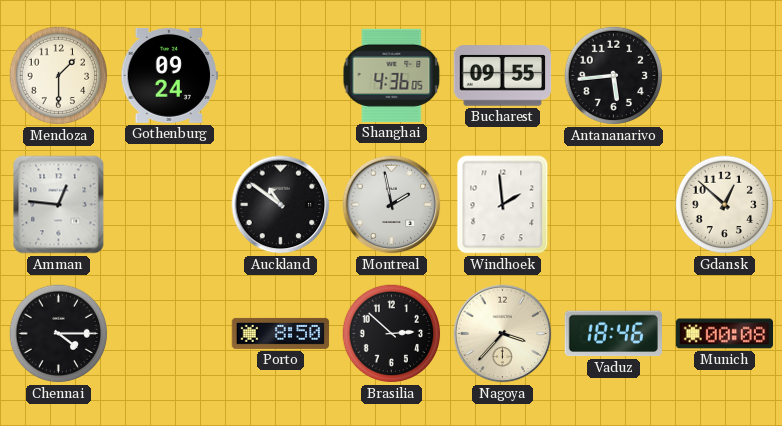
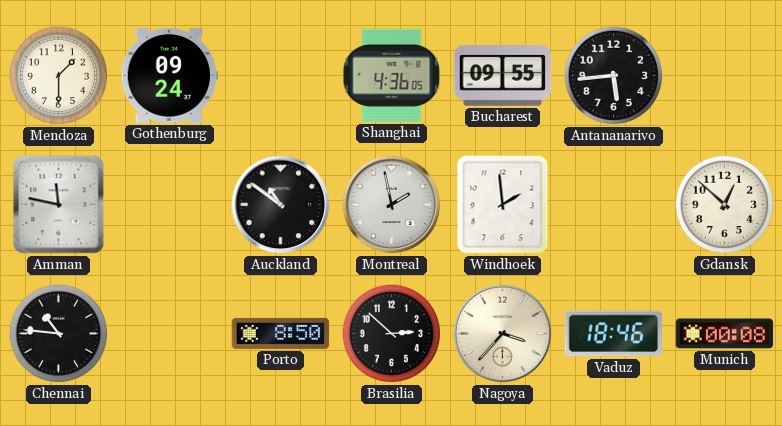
Amman: 12:46 -> 11:47 (59, 205)
Chennai: 4:15 -> 10:46 (59, 334)
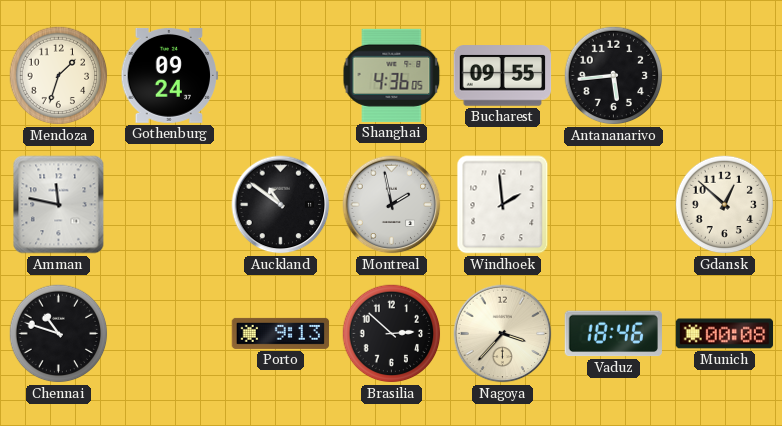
Mendoza: 1:30 -> 1:33 (59, 76)
Chennai: 10:46 -> 10:48 (59, 334)
Porto: 8:50 -> 9:13 (281, 333)
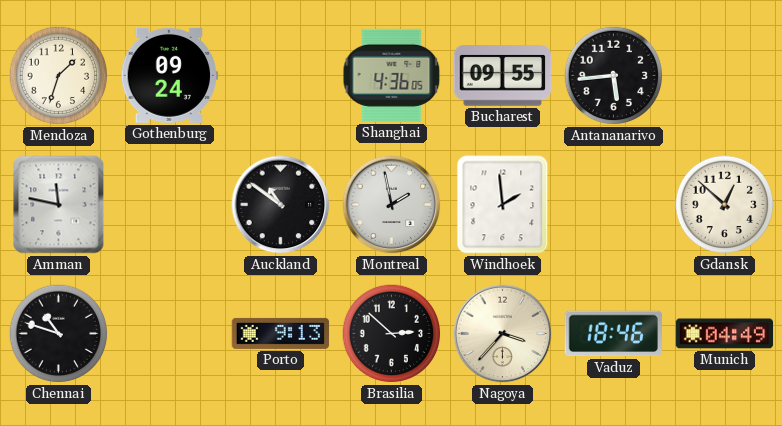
Munich: 00:08 -> 04:49 (725, 334)
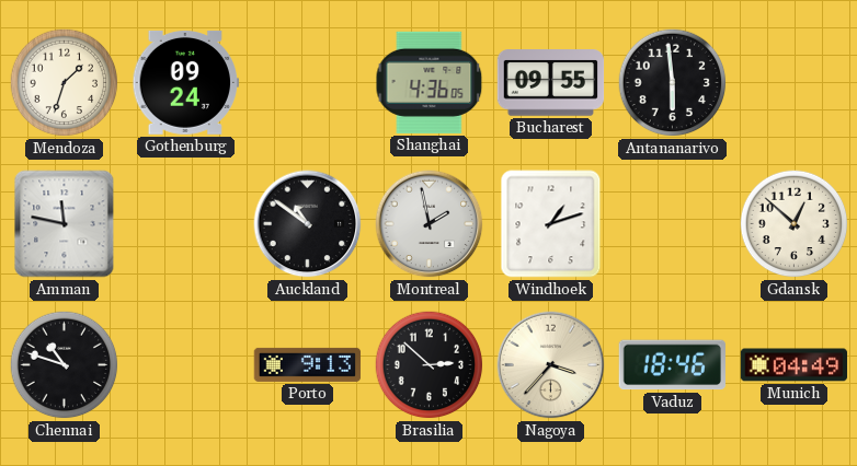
Antananarivo: 5:44 -> 5:59 (673, 83)
Windhoek: 1:59 -> 1:12 (551, 224)
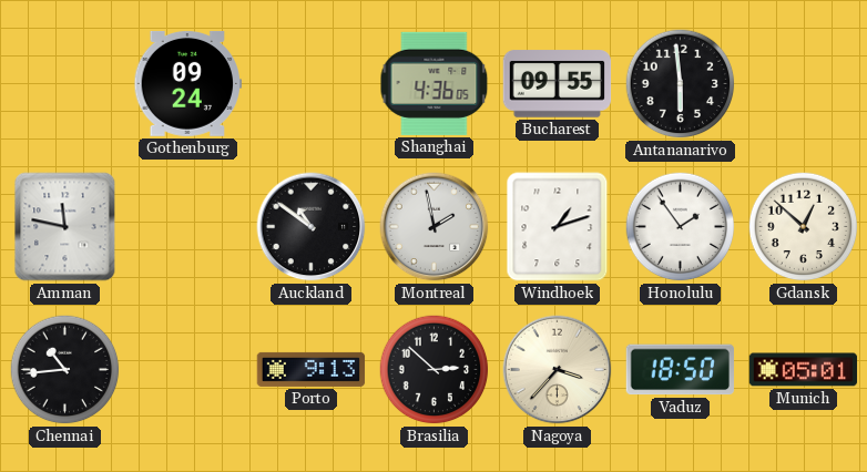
Mendoza: 1:33 -> none (65, 83)
Honolulu: none -> 1:54 (681, 227)
Chennai: 10:48 -> 10:44 (65, 370)
Vaduz: 18:46 -> 18:50 (680, 370)
Munich: 04:49 -> 05:01 (804, 370)
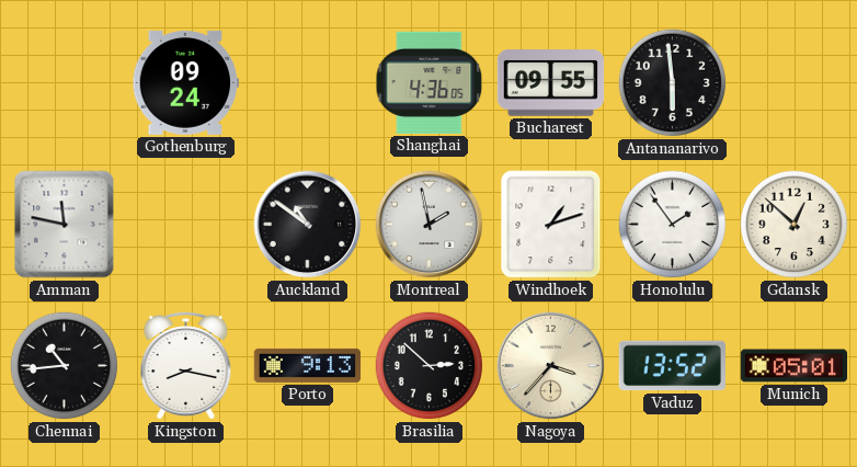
Kingston: none -> 8:17 (186, 366)
Vaduz: 18:50 -> 13:52 (672, 366)
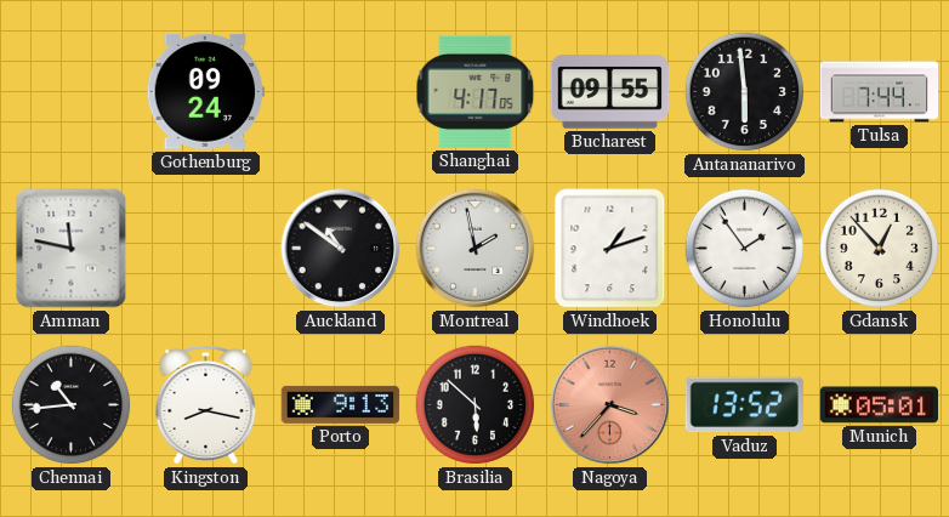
Shanghai: 4:36 -> 4:17 (476, 91)
Tulsa: none -> 7:44 (880, 92)
Gdansk: 12:52 -> 12:53 (880, 249)
Brasilia: 2:52 -> 5:52 (476, 405)
Nagoya dial: cream -> salmon (610, 405)
